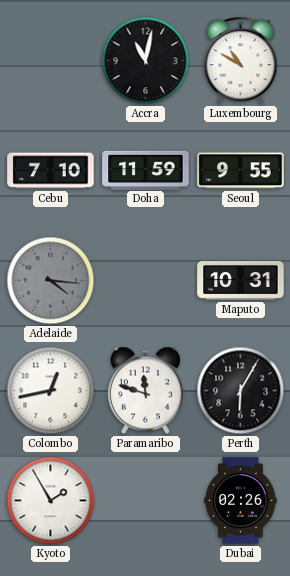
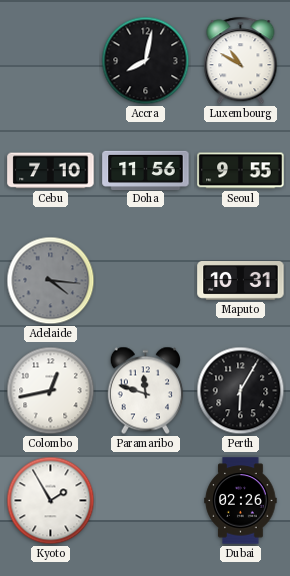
Accra: 11:02 -> 8:02 (146, 61)
Doha: 11:59 -> 11:56 (146, 170)
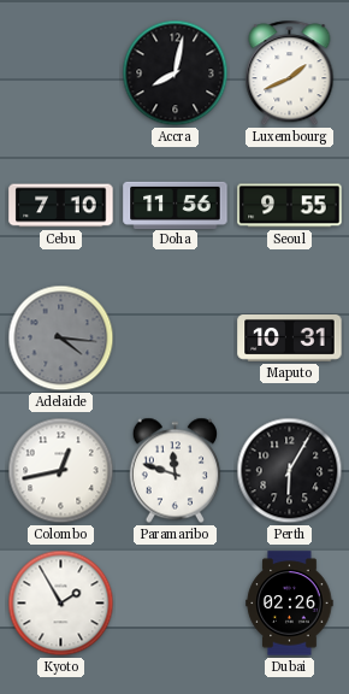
Luxembourg: 10:50 -> 1:41 (290, 73)
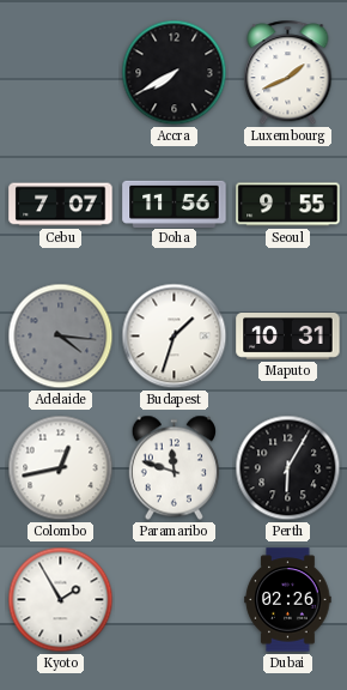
Accra: 8:02 -> 7:40 (175, 73)
Cebu: 7:10 -> 7:07 (61, 205)
Budapest: none -> 1:33 (175, 337)
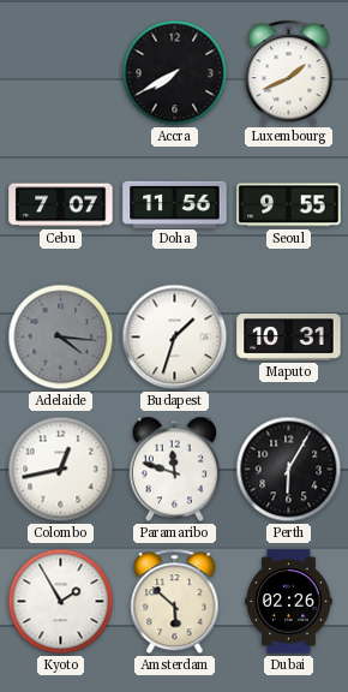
Amsterdam: none -> 5:52 (175, 602)
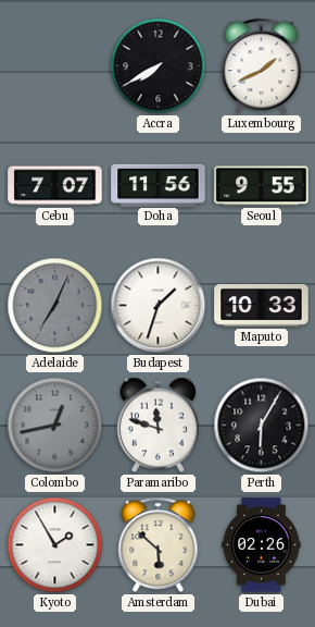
Adelaide: 4:16 -> 7:04 (55, 306)
Maputo: 10:31 -> 10:33 (262, 306)
Colombo dial: white -> grey (55, 426)
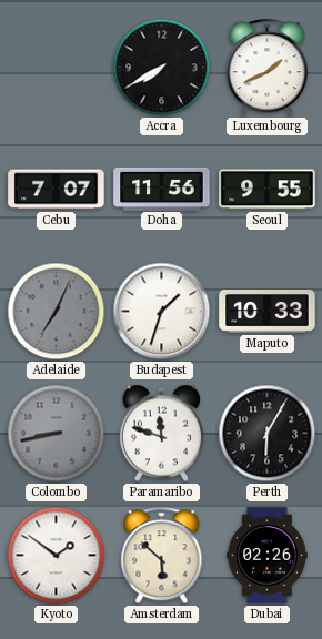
Colombo: 12:43 -> 8:43 (57, 434)
Kyoto: 1:55 -> 1:51 (57, 556)
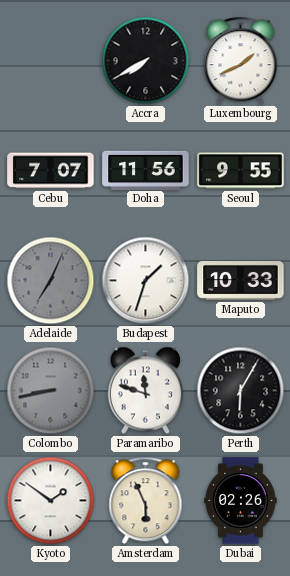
Amsterdam: 5:52 -> 5:56 (146, 501)
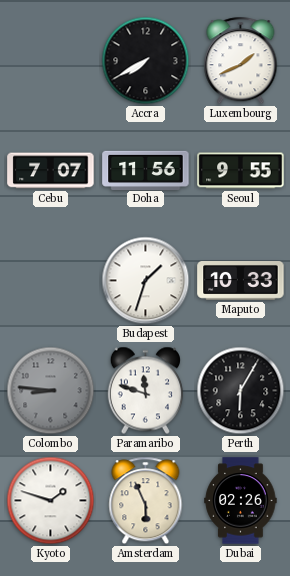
Adelaide: 7:04 -> none (51, 281)
Colombo: 8:43 -> 8:46 (51, 391)
Kyoto: 1:51 -> 1:48 (51, 501)
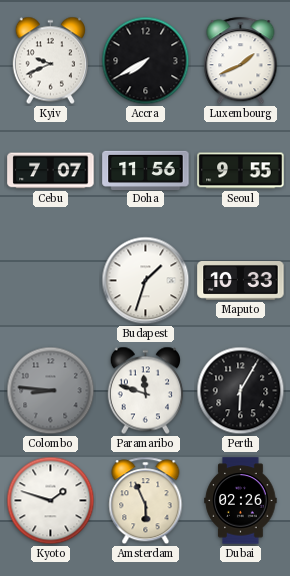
Kyiv: none -> 9:41 (50, 61)
